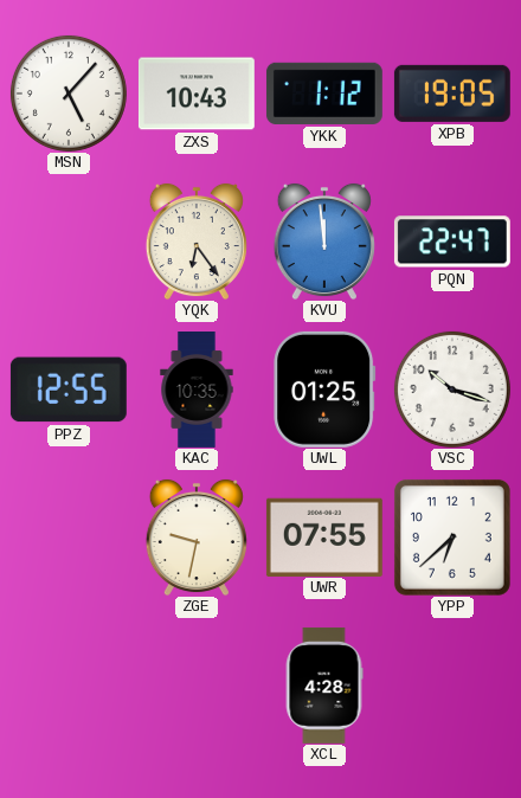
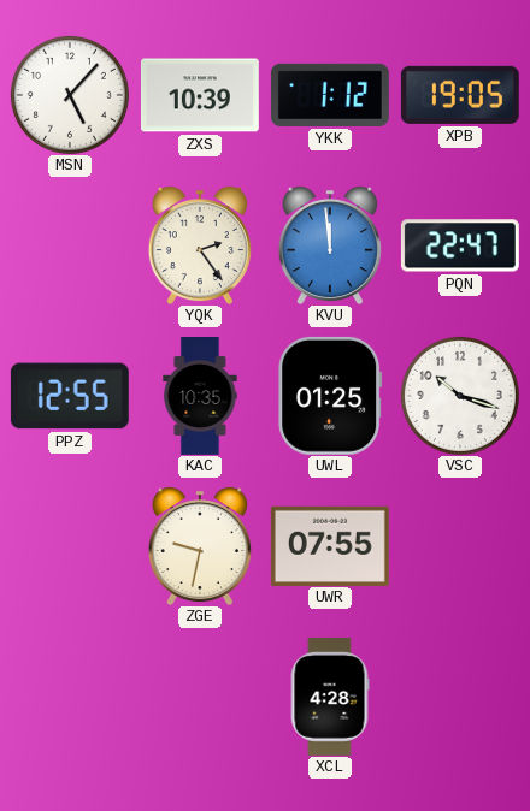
ZXS: 10:43 -> 10:39 (200, 95)
YQK: 6:24 -> 2:24 (200, 245)
YPP: 6:38 -> none (452, 538)
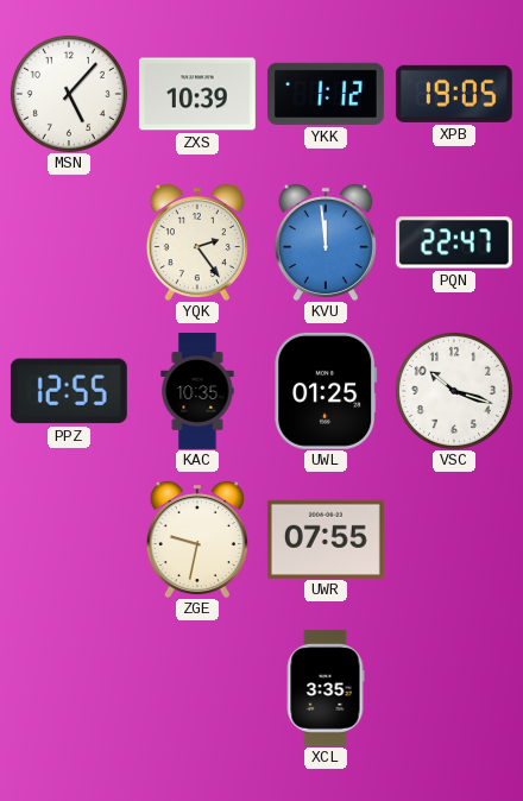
XCL: 4:28 -> 3:35 (326, 688)
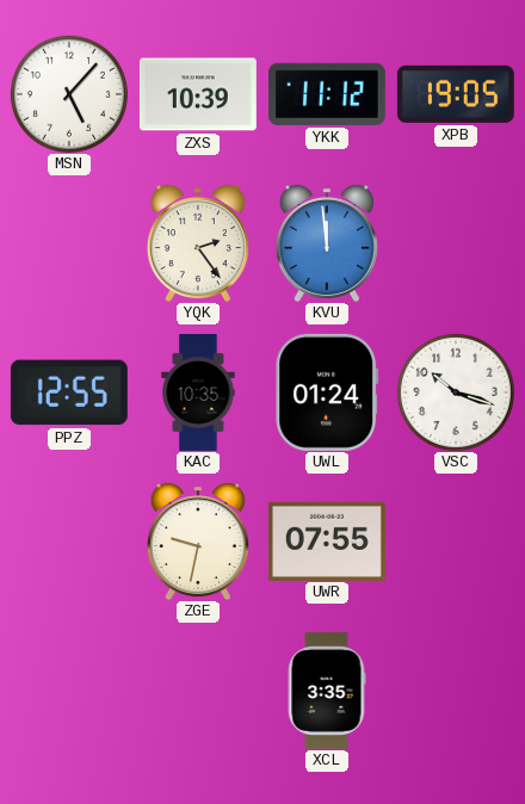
YKK: 1:12 -> 11:12 (327, 94)
PQN: 22:47 -> none (454, 242)
UWL: 01:25 -> 01:24 (327, 392)
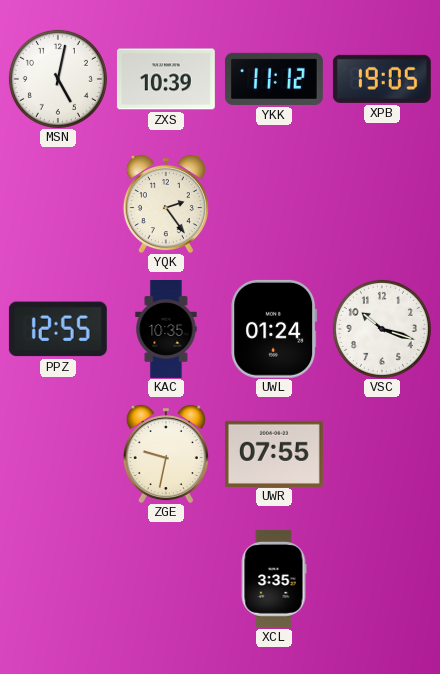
MSN: 5:07 -> 5:02 (58, 79)
KVU: 11:59 -> none (327, 243)
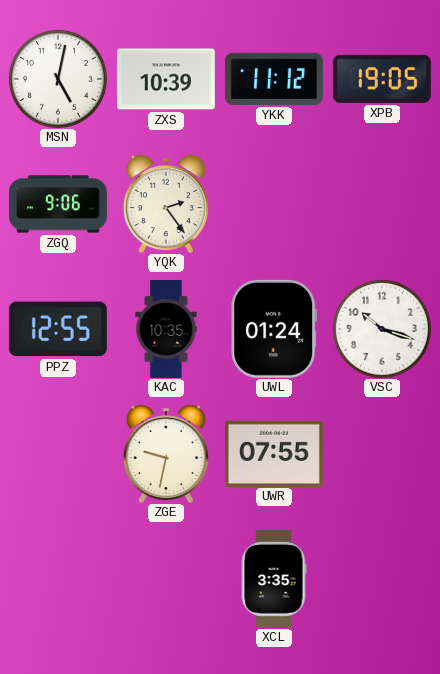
ZGQ: none -> 9:06 (58, 204)
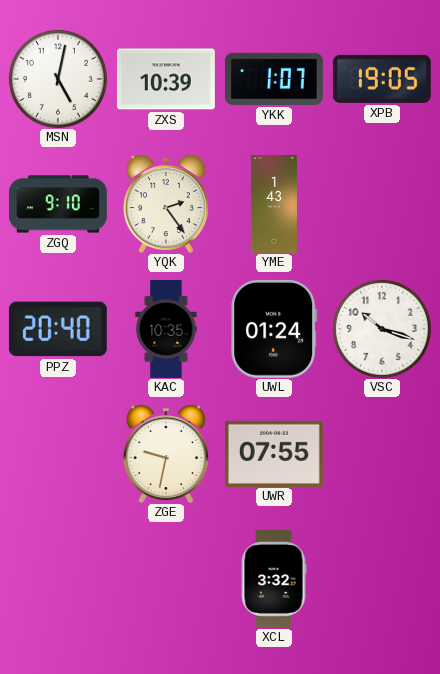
YKK: 11:12 -> 1:07 (274, 79)
ZGQ: 9:06 -> 9:10 (58, 204)
YME: none -> 1:43 (274, 205)
PPZ: 12:55 -> 20:40 (58, 329)
XCL: 3:35 -> 3:32 (274, 579)
